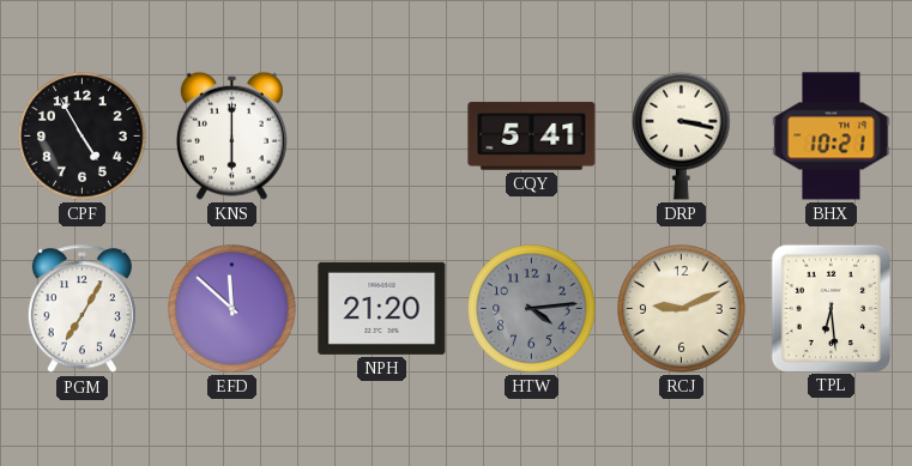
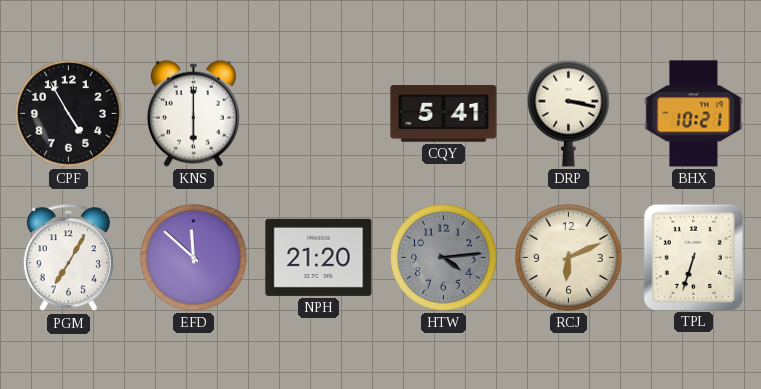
RCJ: 9:11 -> 6:11 (569, 258)
TPL: 6:29 -> 6:33 (693, 257)
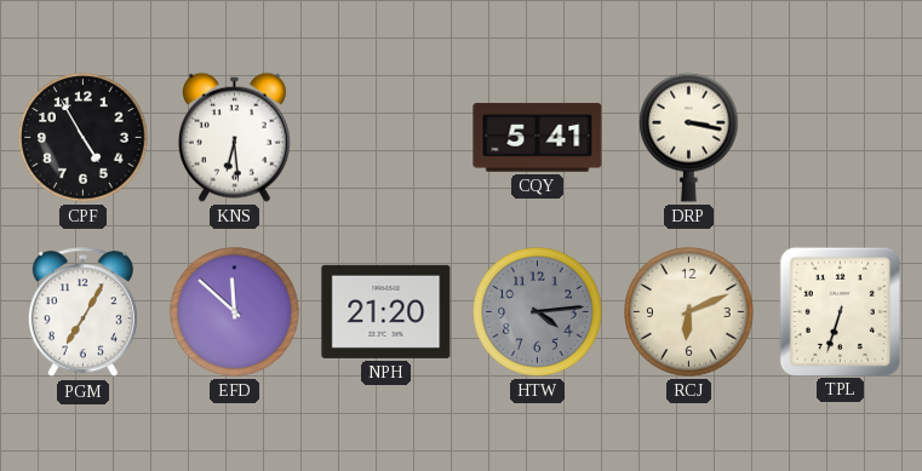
KNS: 6:00 -> 6:29 (234, 137)
BHX: 10:21 -> none (694, 114)
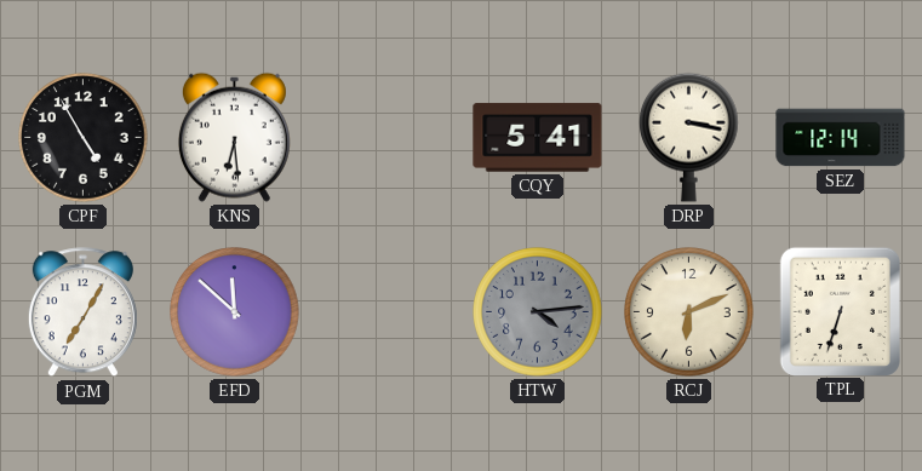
SEZ: none -> 12:14 (841, 138)
NPH: 21:20 -> none (386, 311)
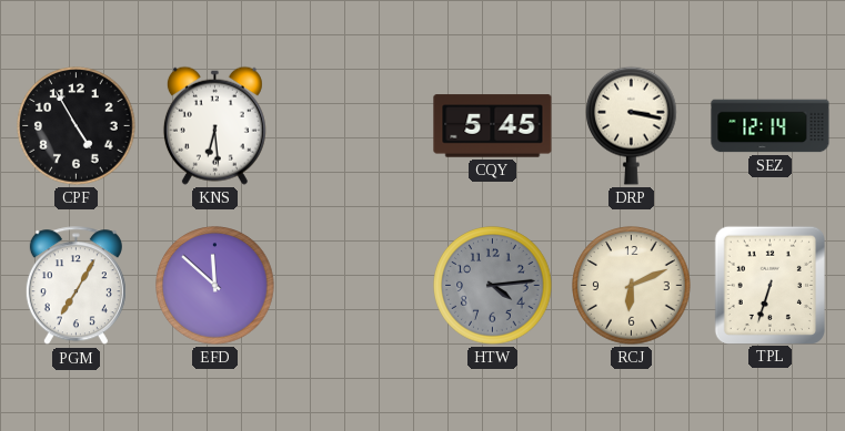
CQY: 5:41 -> 5:45 (493, 126)
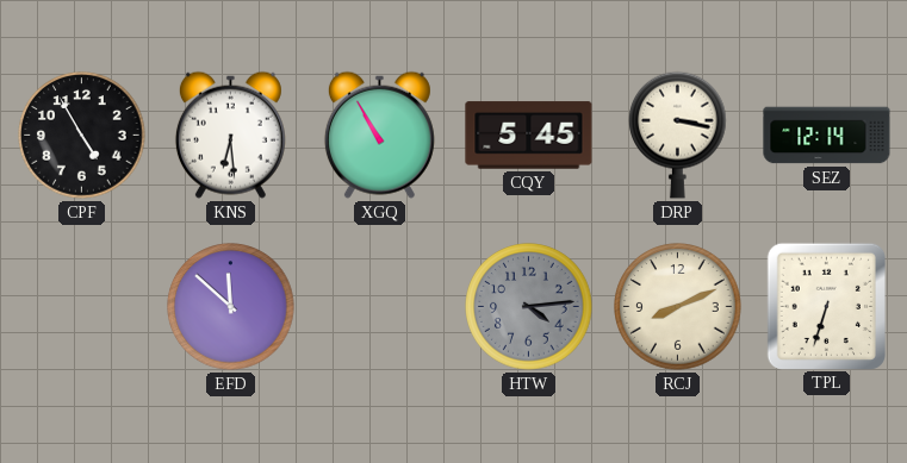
XGQ: none -> 10:55 (379, 134)
PGM: 7:05 -> none (76, 286)
RCJ: 6:11 -> 8:11 (678, 307)
